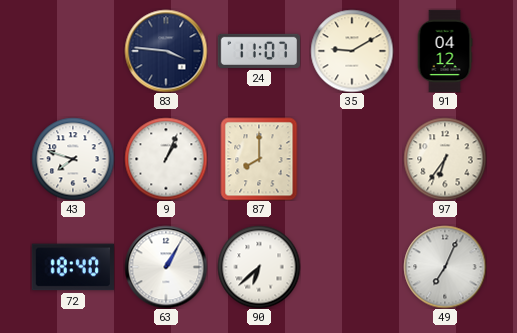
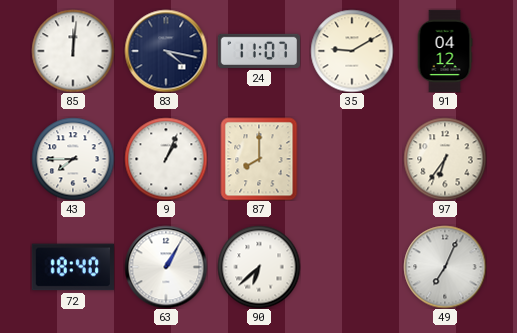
85: none -> 12:01 (73, 51)
83: 3:46 -> 4:17 (166, 51)
43: 7:48 -> 7:45 (73, 159)
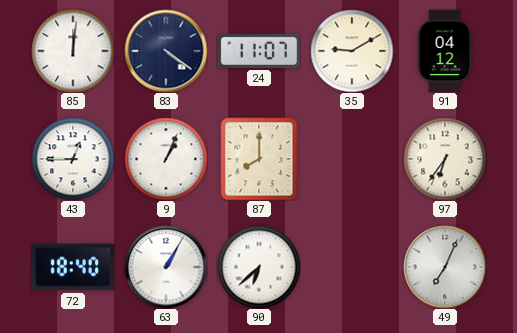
83: 4:17 -> 4:21 (166, 51)
43: 7:45 -> 12:45 (73, 159)
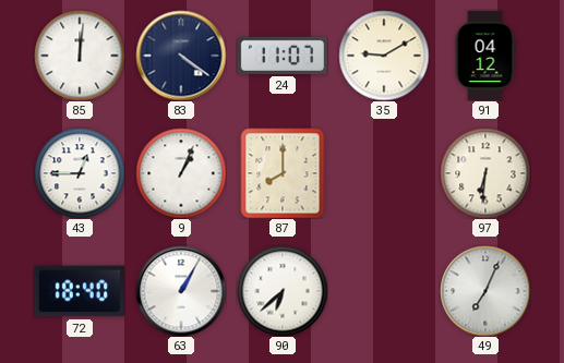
97: 6:36 -> 6:31 (485, 173)
